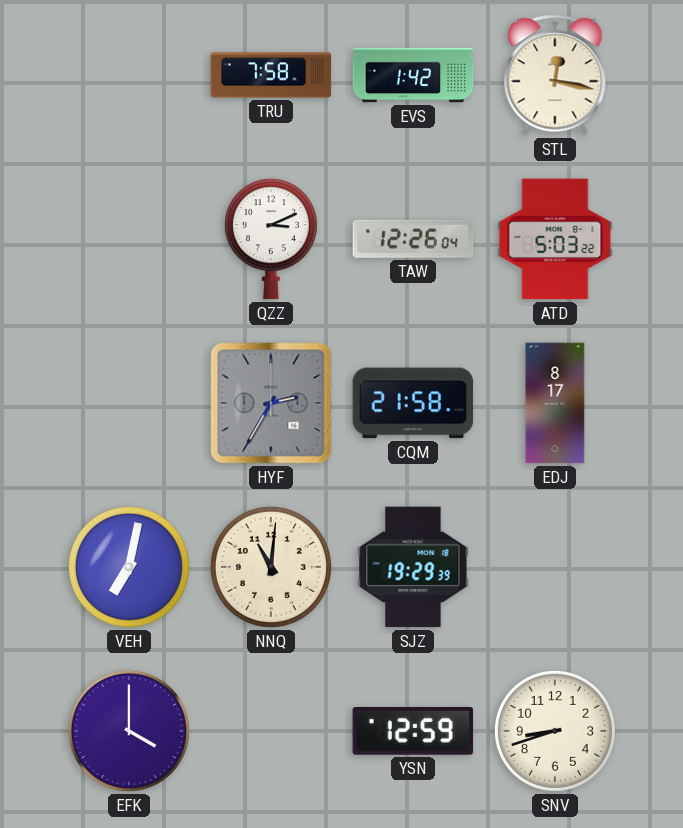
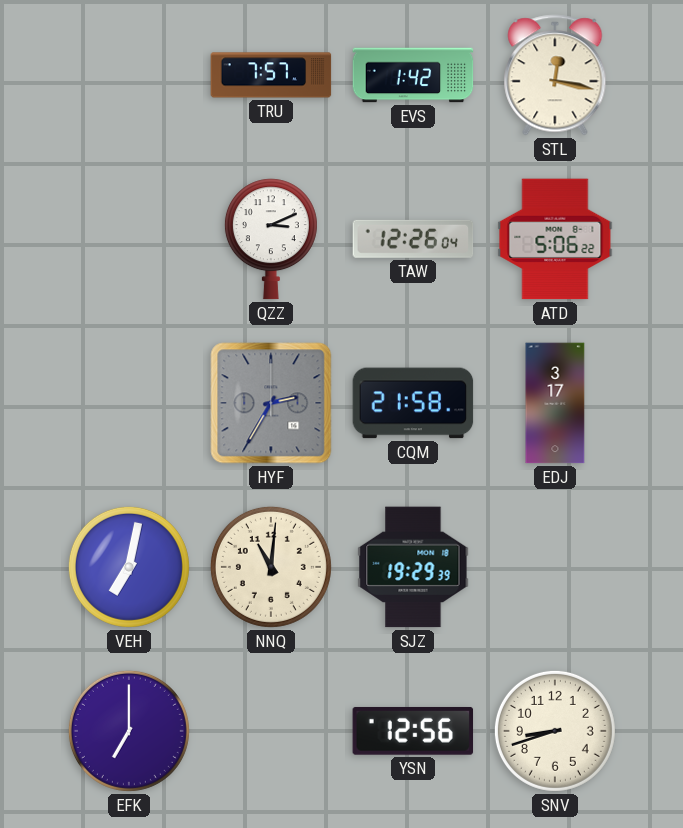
TRU: 7:58 -> 7:57 (271, 75)
ATD: 5:03 -> 5:06 (555, 239)
EDJ: 8:17 -> 3:17 (555, 403)
EFK: 4:00 -> 7:00 (129, 731)
YSN: 12:59 -> 12:56 (413, 731)
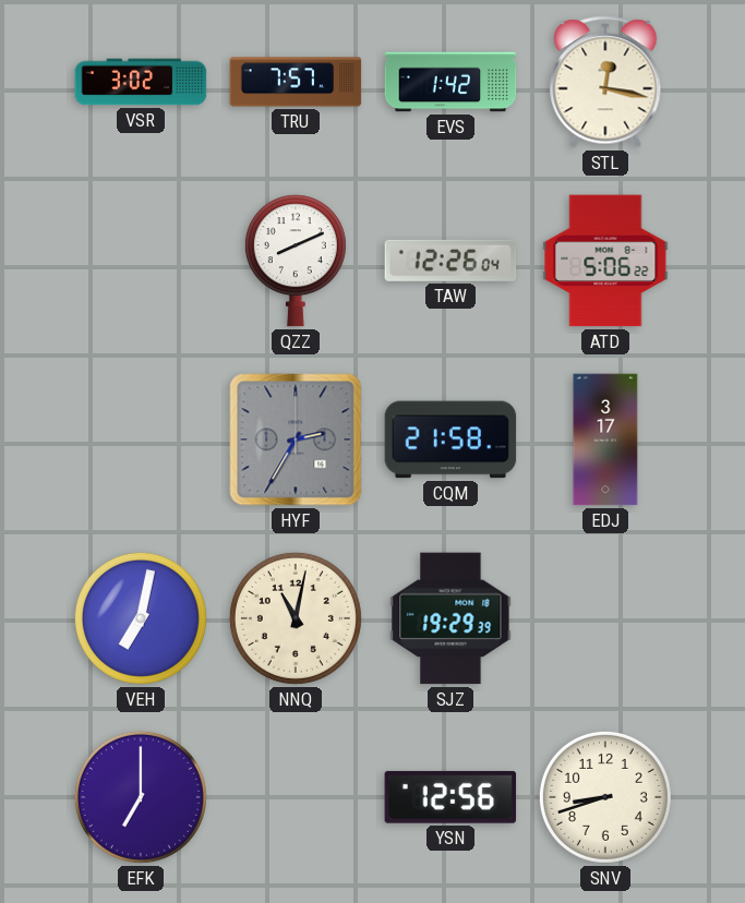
VSR: none -> 3:02 (141, 82)
QZZ: 3:11 -> 8:11 (296, 261)
NNQ: 11:01 -> 11:02 (296, 618)
